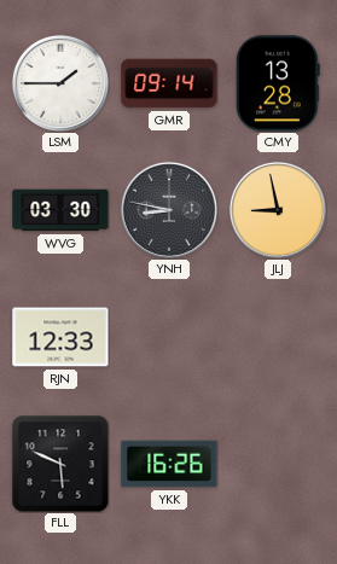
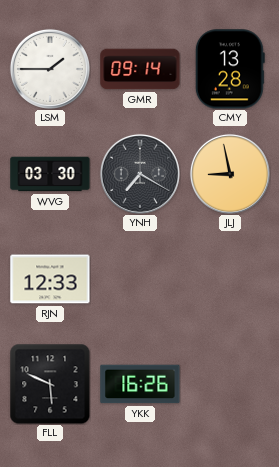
YNH: 8:47 -> 7:20 (140, 174)
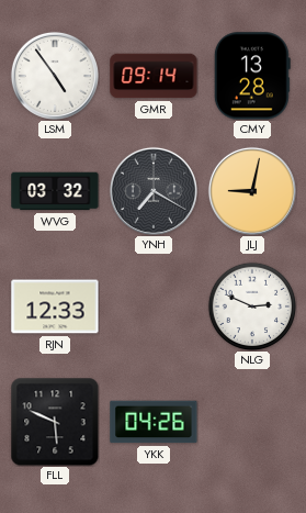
LSM: 1:45 -> 4:54 (55, 76)
WVG: 03:30 -> 03:32 (55, 191)
JLJ: 8:58 -> 9:02 (252, 191)
NLG: none -> 2:49 (252, 306)
YKK: 16:26 -> 04:26 (154, 422)
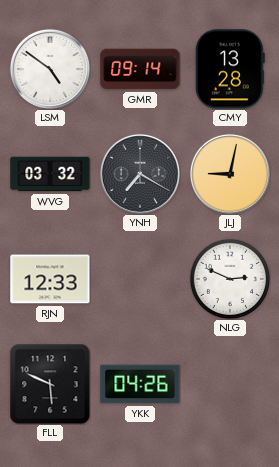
LSM: 4:54 -> 4:51 (50, 69)
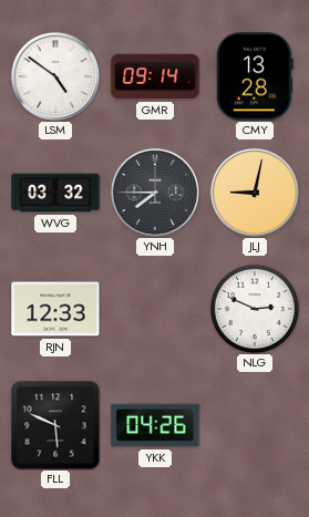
YNH: 7:20 -> 7:45 (155, 193)
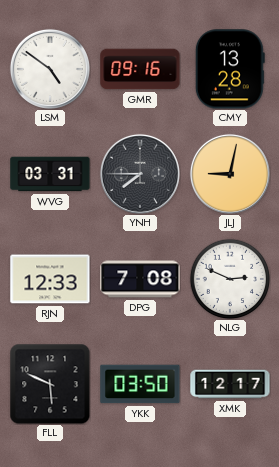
GMR: 09:14 -> 09:16 (140, 69)
WVG: 03:32 -> 03:31 (50, 174)
DPG: none -> 7:08 (140, 279)
YKK: 04:26 -> 03:50 (140, 384)
XMK: none -> 12:17 (230, 384)
